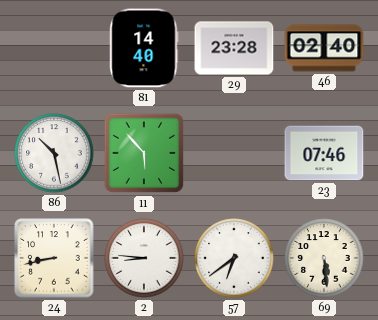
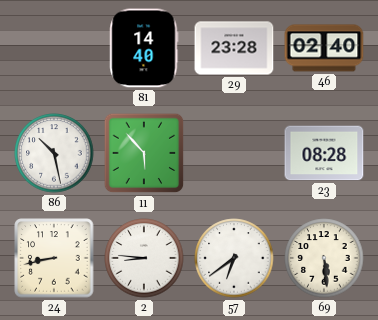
23: 07:46 -> 08:28 (324, 153)
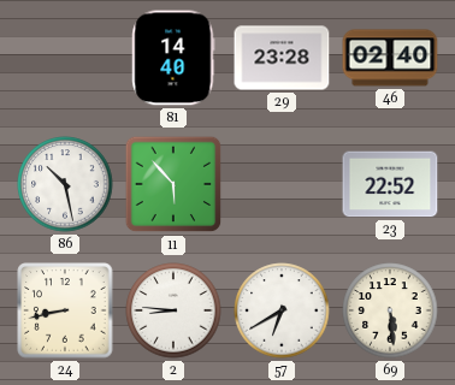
23: 08:28 -> 22:52 (390, 184)
57: 6:39 -> 6:40 (282, 310)
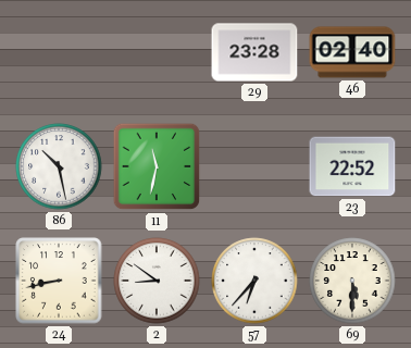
81: 14:40 -> none (173, 58)
11: 5:53 -> 11:32 (157, 166)
2: 8:46 -> 8:51 (157, 281)
57: 6:40 -> 6:37 (254, 281)
69: 5:29 -> 5:30 (352, 281)
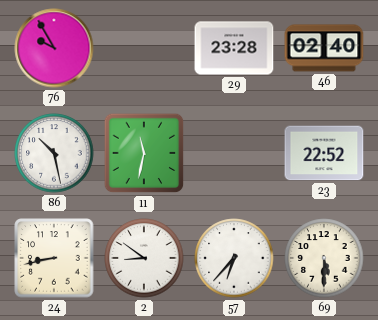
76: none -> 9:55 (54, 48)
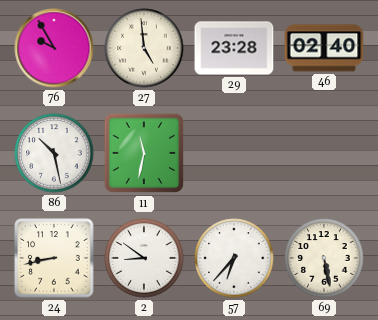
27: none -> 4:59 (144, 48)
23: 22:52 -> none (324, 153)
69: 5:30 -> 5:28 (324, 258)
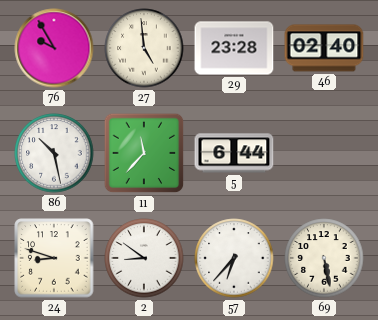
11: 11:32 -> 11:37 (144, 153)
5: none -> 6:44 (234, 153)
24: 8:43 -> 8:48 (54, 258)
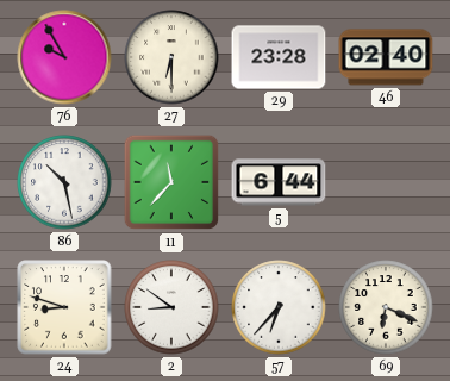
27: 4:59 -> 6:30 (171, 57)
69: 5:28 -> 6:19 (386, 307)
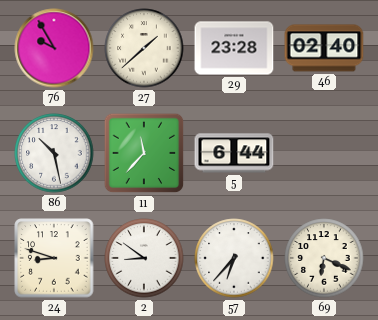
27: 6:30 -> 1:38 (144, 48)
